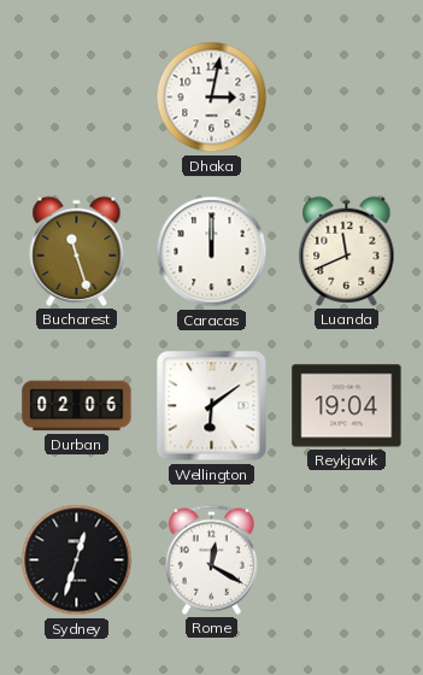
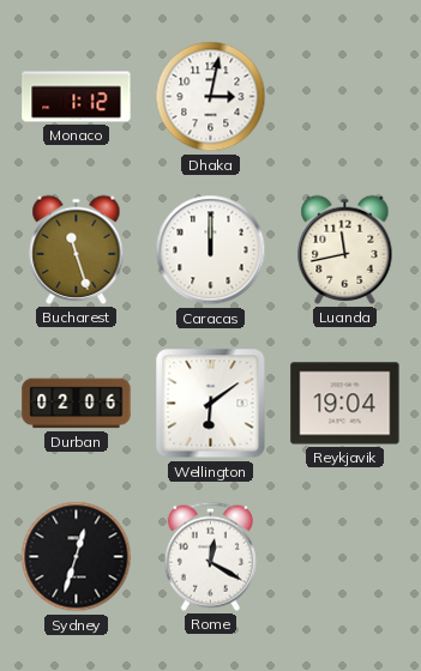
Monaco: none -> 1:12 (77, 97)
Luanda: 11:41 -> 11:43 (345, 249)
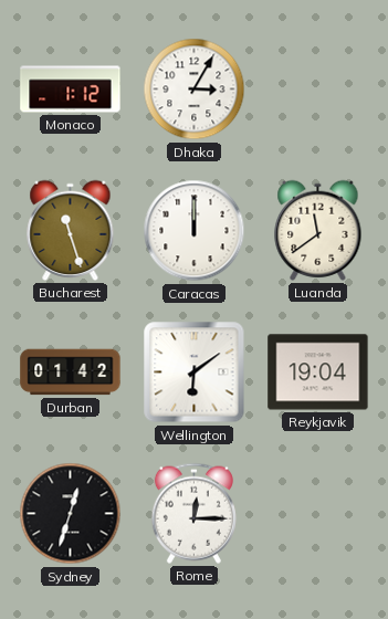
Dhaka: 3:02 -> 3:05 (195, 90)
Luanda: 11:43 -> 11:39 (318, 230)
Durban: 02:06 -> 01:42 (71, 373)
Rome: 12:20 -> 12:15 (193, 513)
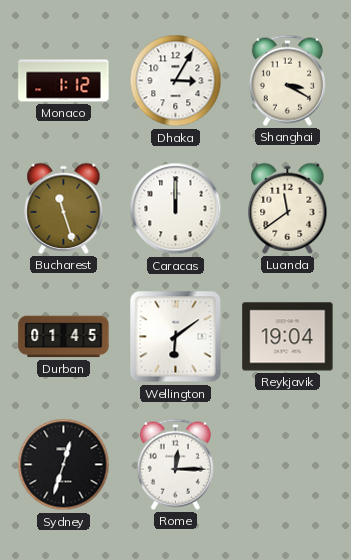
Shanghai: none -> 3:20 (287, 80)
Durban: 01:42 -> 01:45 (64, 337)
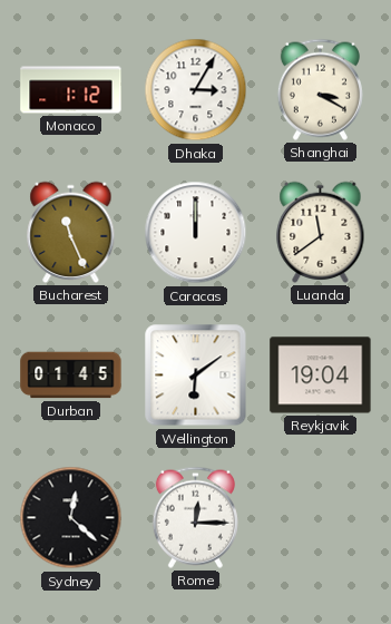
Bucharest: 11:27 -> 11:26 (71, 232)
Sydney: 12:33 -> 12:22 (71, 518)
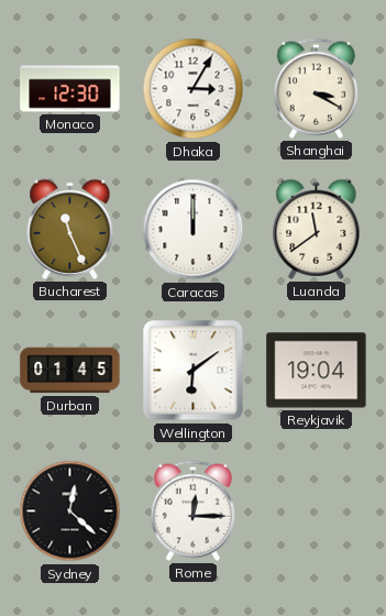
Monaco: 1:12 -> 12:30 (70, 89)
